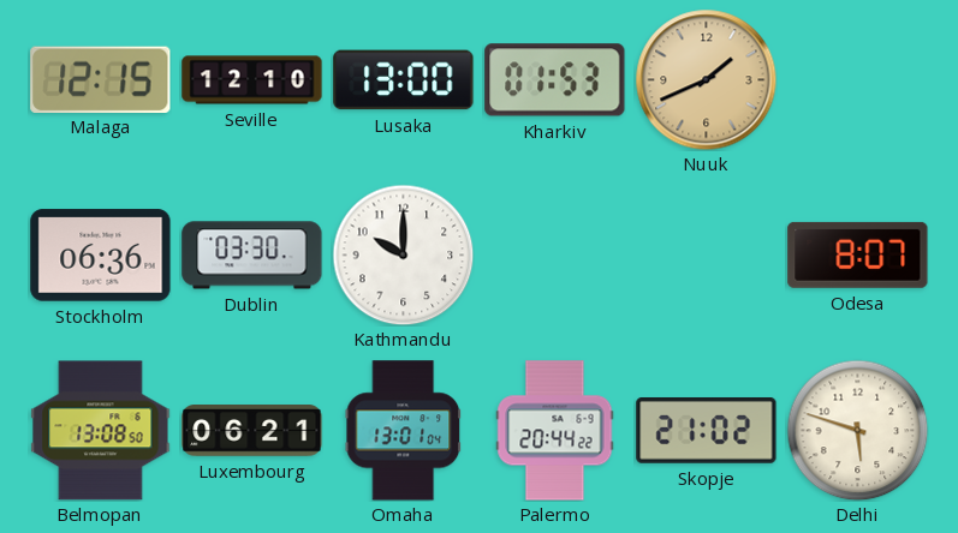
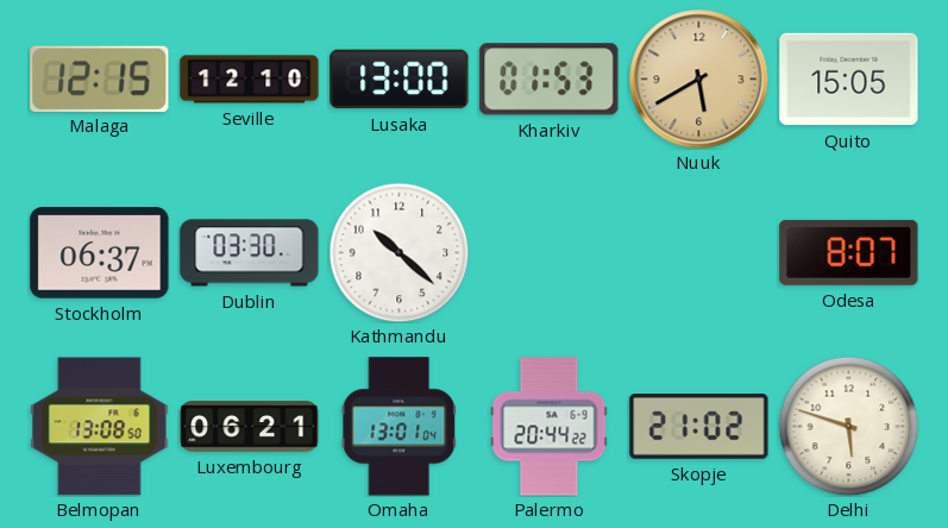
Nuuk: 1:41 -> 5:40 (698, 78)
Quito: none -> 15:05 (849, 80)
Stockholm: 06:36 -> 06:37 (100, 253)
Kathmandu: 10:00 -> 10:22 (398, 252)
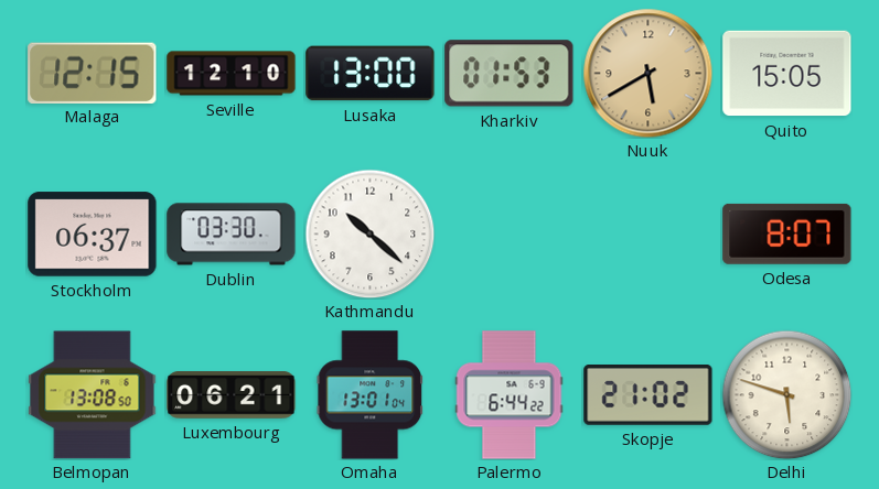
Palermo: 20:44 -> 6:44 (510, 395)
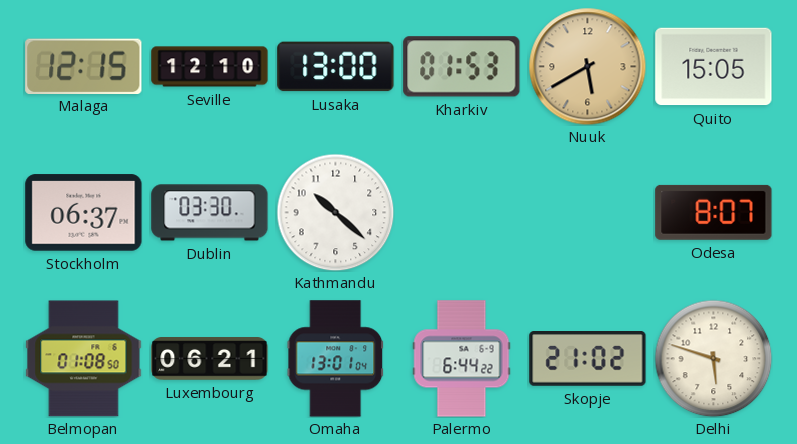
Belmopan: 13:08 -> 01:08 (84, 359)
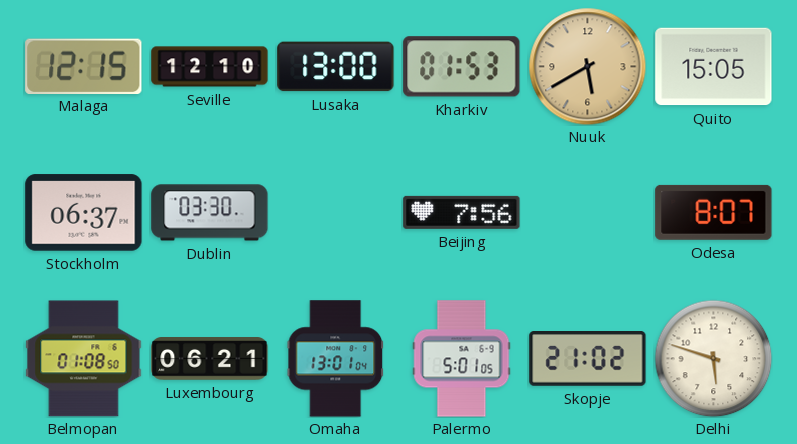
Kathmandu: 10:22 -> none (335, 212)
Beijing: none -> 7:56 (462, 212)
Palermo: 6:44 -> 5:01 (462, 359)
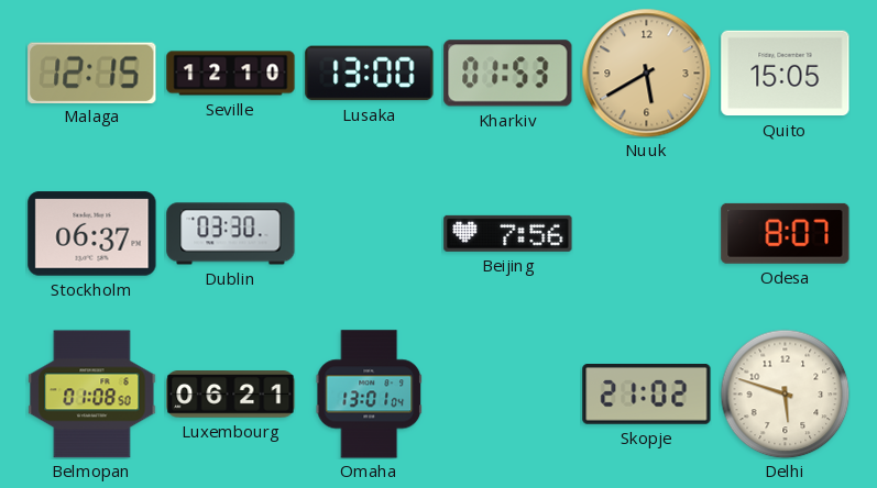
Palermo: 5:01 -> none (462, 359)
